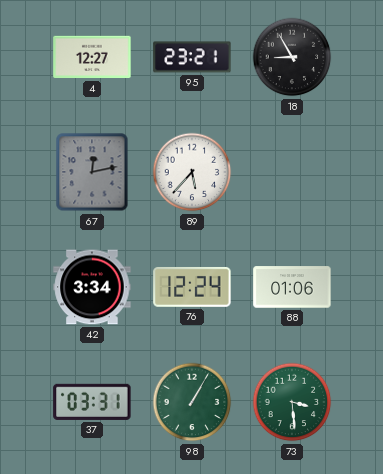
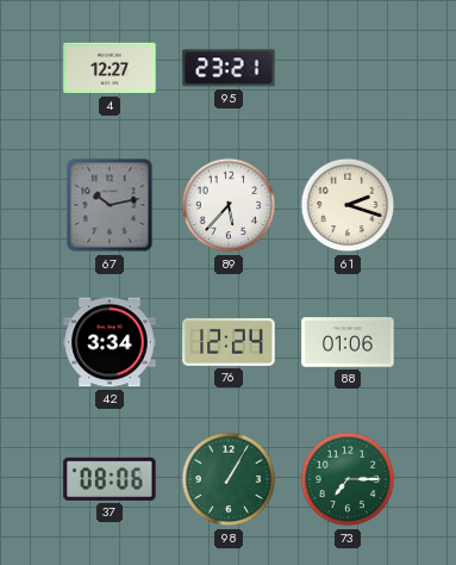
18: 8:55 -> none (292, 57)
67: 12:13 -> 10:13 (110, 205)
61: none -> 2:18 (348, 205)
37: 03:31 -> 08:06 (110, 479)
73: 3:29 -> 7:15 (348, 479)
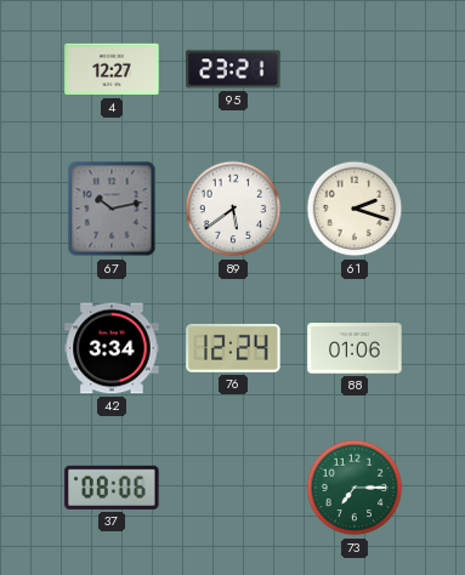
89: 5:37 -> 5:39 (233, 209)
98: 1:05 -> none (229, 479)
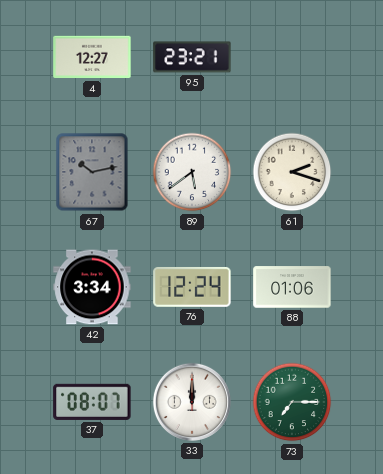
37: 08:06 -> 08:07 (92, 402)
33: none -> 12:00 (192, 402)
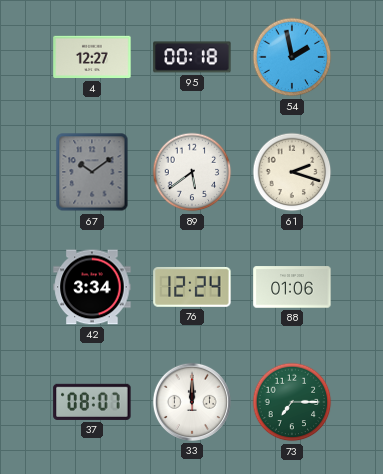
95: 23:21 -> 00:18 (192, 57)
54: none -> 1:58 (292, 57)
67: 10:13 -> 10:09 (92, 172)
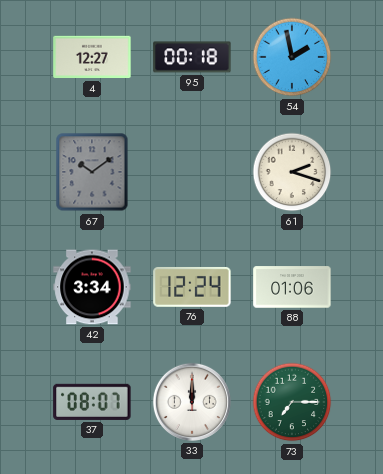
89: 5:39 -> none (192, 172)
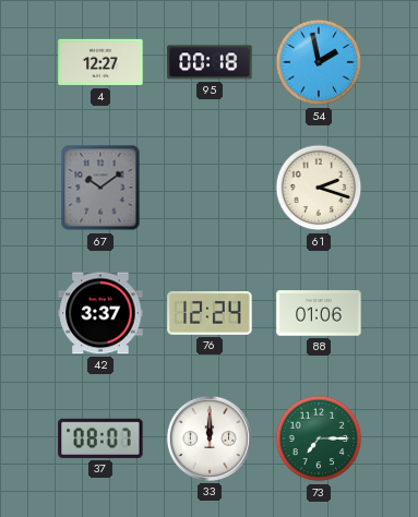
42: 3:34 -> 3:37 (100, 313)
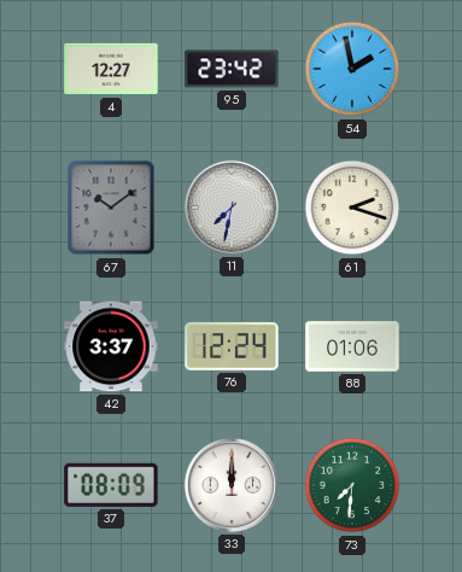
95: 00:18 -> 23:42 (232, 69)
11: none -> 7:32 (232, 208)
37: 08:07 -> 08:09 (111, 485)
73: 7:15 -> 7:31 (352, 485)
